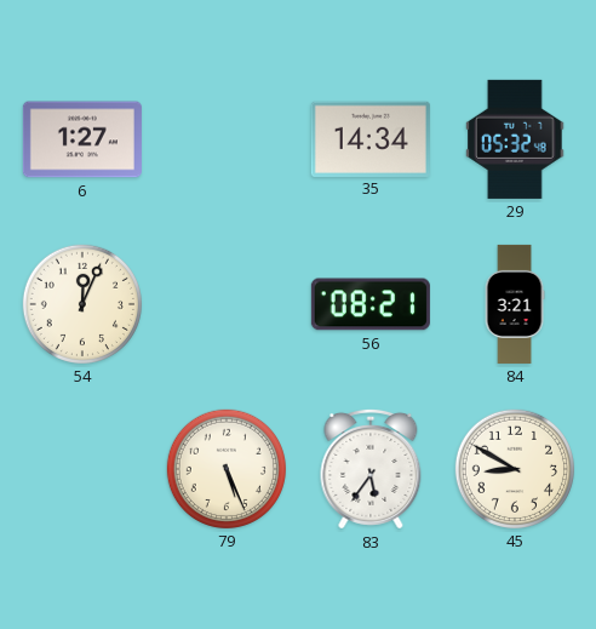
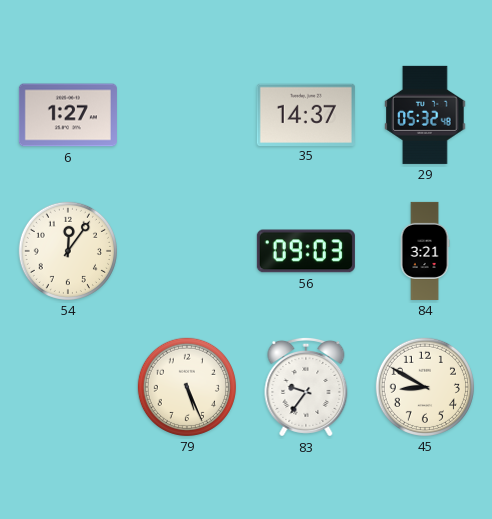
35: 14:34 -> 14:37 (306, 114)
54: 12:04 -> 12:06 (68, 251)
56: 08:21 -> 09:03 (306, 251)
83: 5:36 -> 9:36 (306, 387)
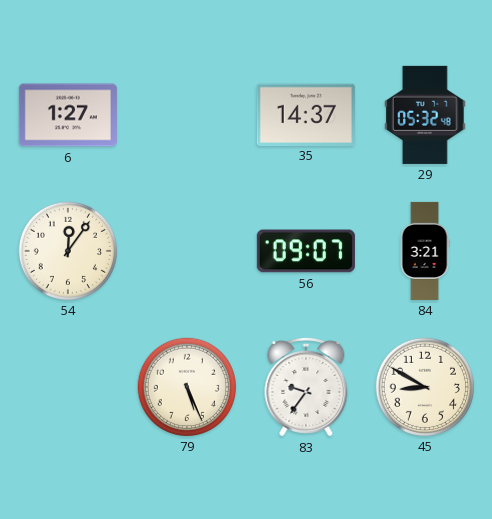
56: 09:03 -> 09:07 (306, 251)
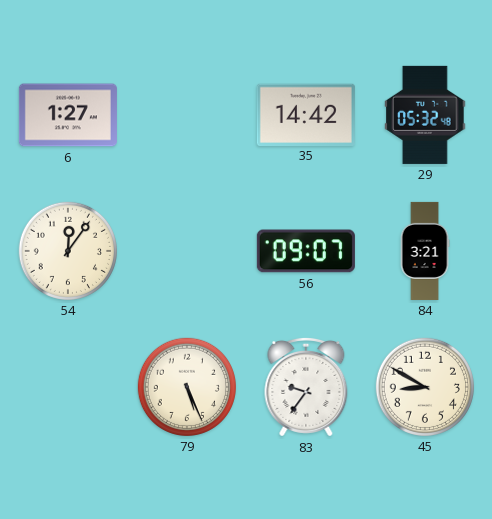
35: 14:37 -> 14:42 (306, 114)
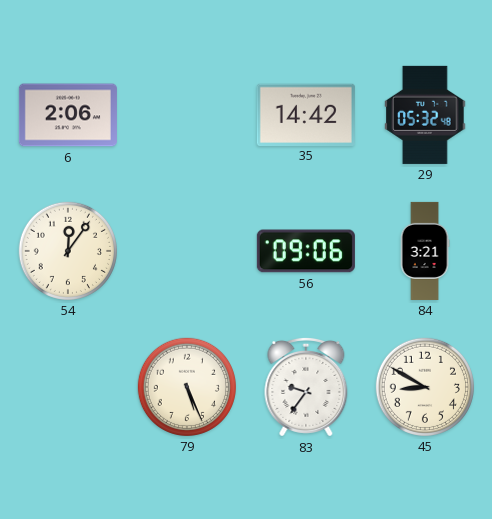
6: 1:27 -> 2:06 (68, 115)
56: 09:07 -> 09:06 (306, 251)
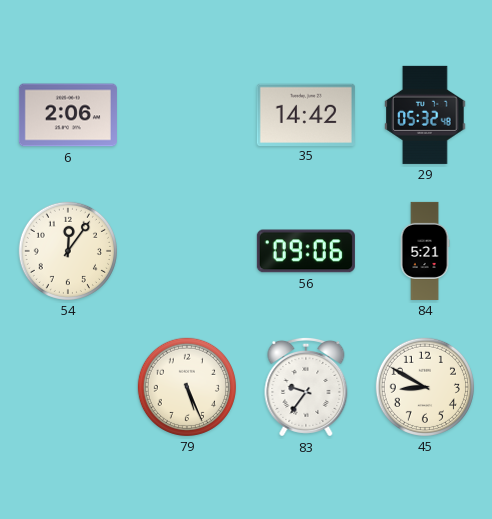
84: 3:21 -> 5:21 (425, 251)
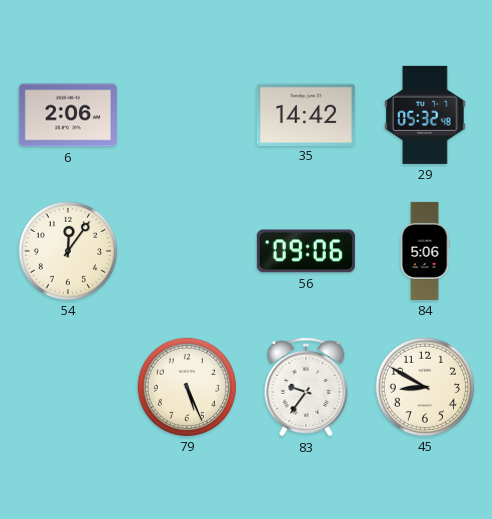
84: 5:21 -> 5:06 (425, 251)
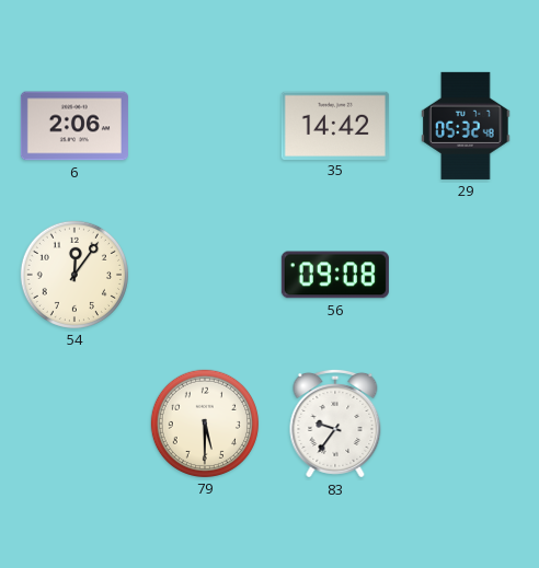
56: 09:06 -> 09:08 (335, 275)
84: 5:06 -> none (425, 251)
79: 5:26 -> 5:30 (205, 424)
45: 8:50 -> none (425, 387)
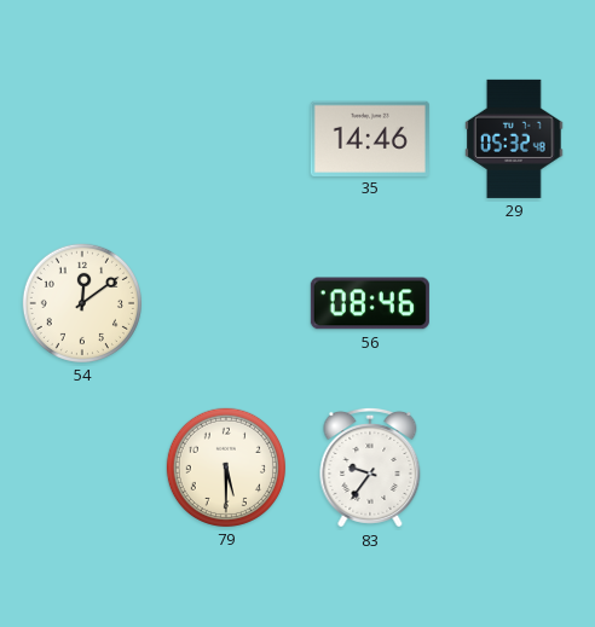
6: 2:06 -> none (74, 126)
35: 14:42 -> 14:46 (370, 138)
54: 12:06 -> 12:09 (82, 303)
56: 09:08 -> 08:46 (370, 303)
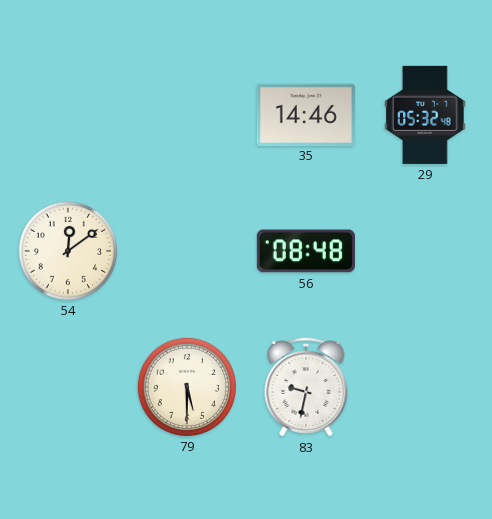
56: 08:46 -> 08:48 (306, 251)
83: 9:36 -> 9:32 (306, 387)
